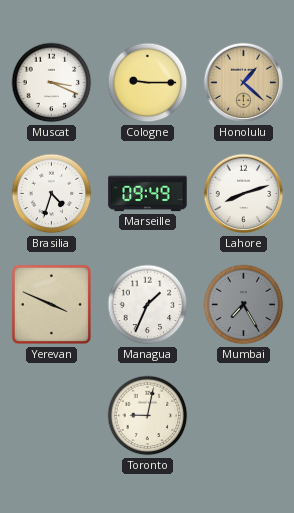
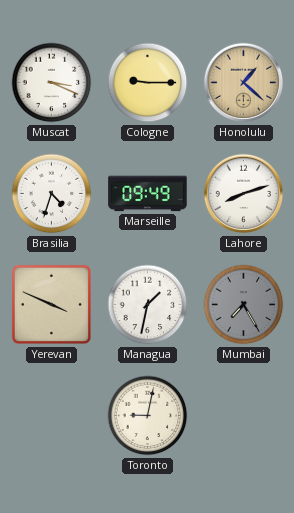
Managua: 1:34 -> 1:32 (148, 305)
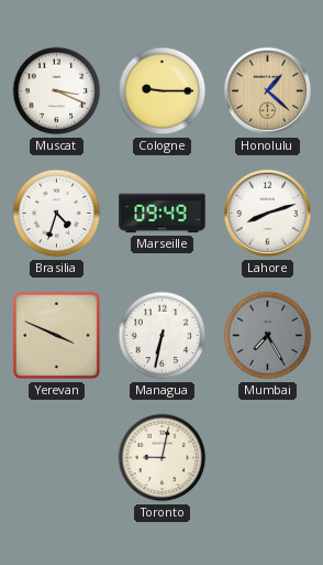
Managua: 1:32 -> 6:32 (163, 336)
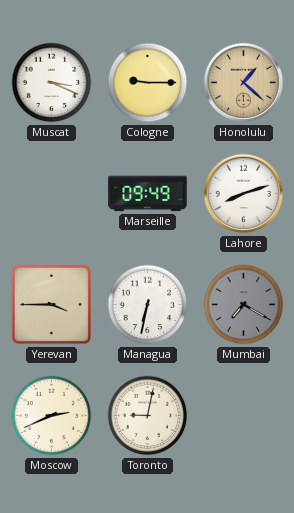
Brasilia: 4:33 -> none (57, 214)
Yerevan: 3:49 -> 3:45 (52, 305)
Mumbai: 7:25 -> 7:20 (244, 305)
Moscow: none -> 2:41 (52, 416)
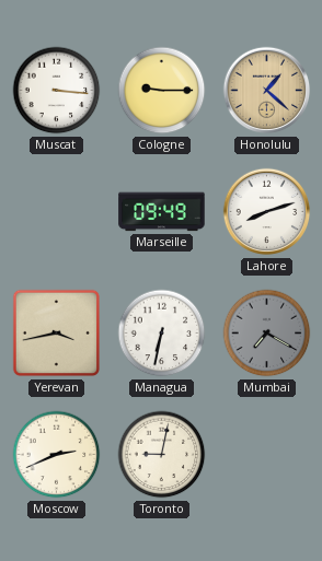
Muscat: 3:19 -> 3:16 (57, 91)
Yerevan: 3:45 -> 3:43 (57, 334)
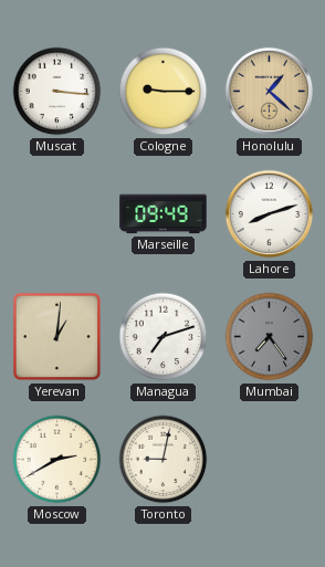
Yerevan: 3:43 -> 1:01 (57, 337)
Managua: 6:32 -> 7:12 (164, 337)
Mumbai: 7:20 -> 7:24 (270, 337)
Moscow: 2:41 -> 2:40 (57, 460)
